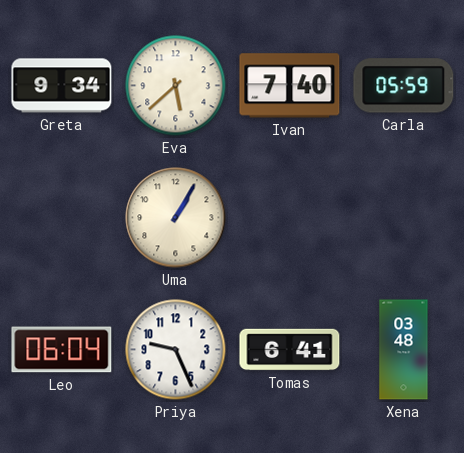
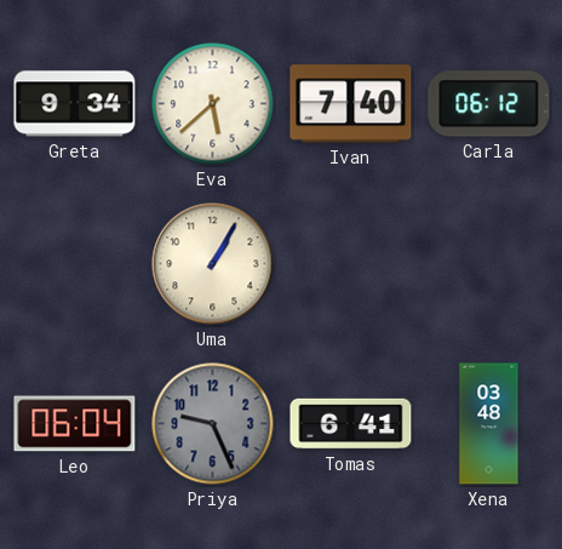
Carla: 05:59 -> 06:12 (489, 104)
Priya dial: white -> grey (213, 424)
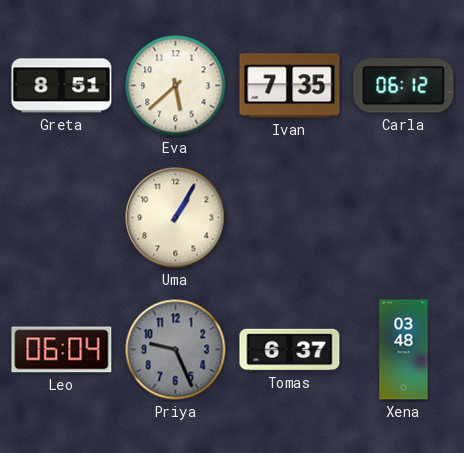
Greta: 9:34 -> 8:51 (62, 86)
Ivan: 7:40 -> 7:35 (290, 86)
Tomas: 6:41 -> 6:37 (290, 350)
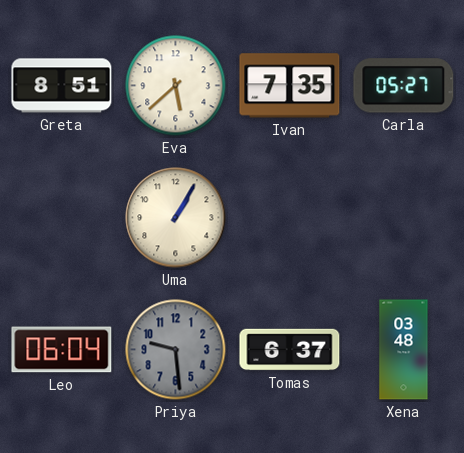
Carla: 06:12 -> 05:27 (404, 86)
Priya: 9:26 -> 9:29 (176, 350)
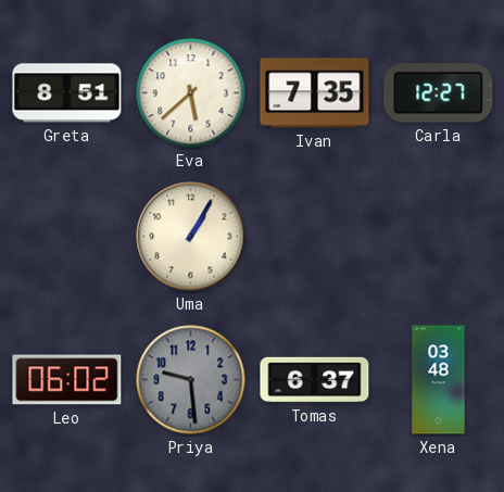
Carla: 05:27 -> 12:27 (439, 93)
Leo: 06:04 -> 06:02 (67, 380)
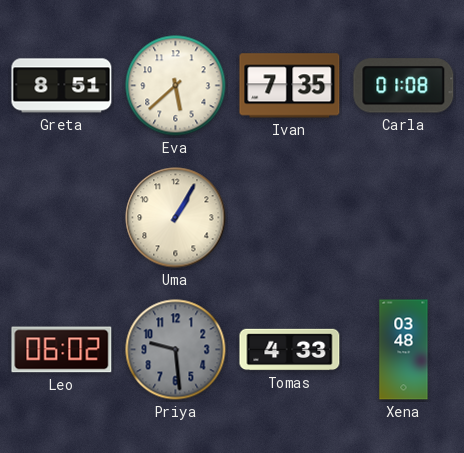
Carla: 12:27 -> 01:08 (404, 86)
Tomas: 6:37 -> 4:33 (290, 350)
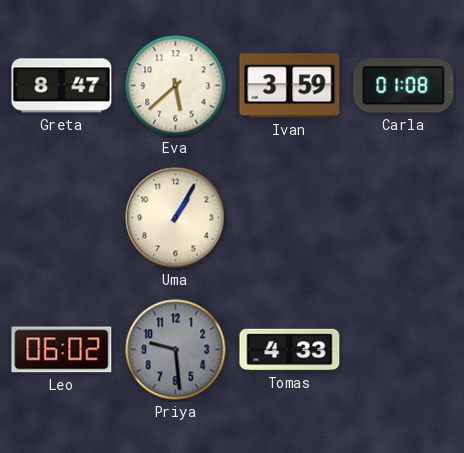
Greta: 8:51 -> 8:47 (62, 86)
Ivan: 7:35 -> 3:59 (290, 86)
Xena: 03:48 -> none (404, 350)
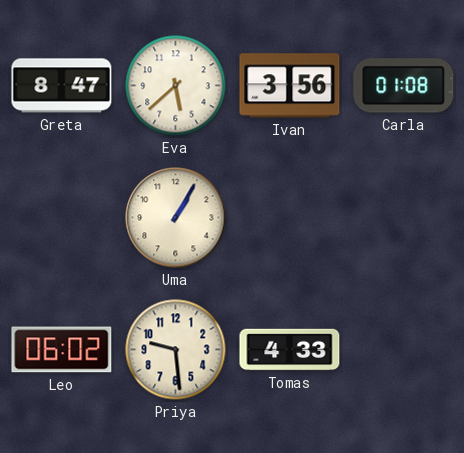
Ivan: 3:59 -> 3:56 (290, 86)
Priya dial: grey -> cream (176, 350)
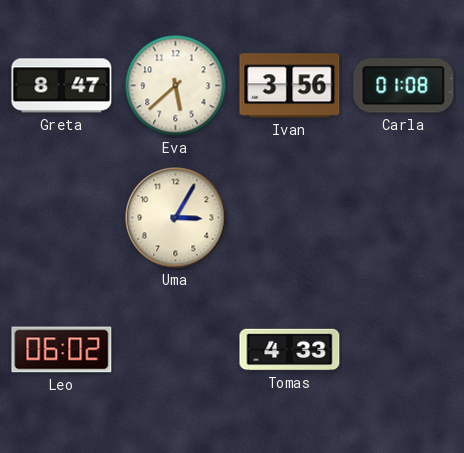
Uma: 1:05 -> 3:05 (176, 218)
Priya: 9:29 -> none (176, 350)
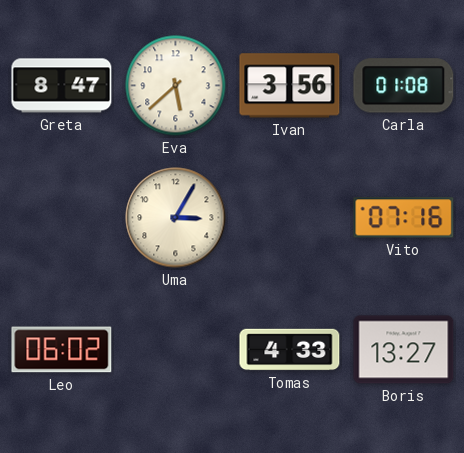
Vito: none -> 07:16 (404, 218)
Boris: none -> 13:27 (404, 350)
